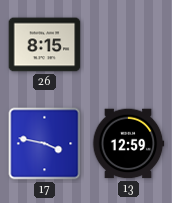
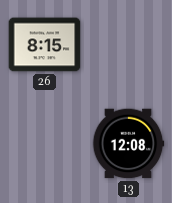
17: 3:47 -> none (45, 144)
13: 12:59 -> 12:08 (128, 144)
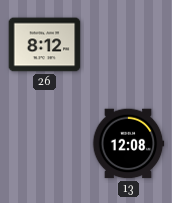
26: 8:15 -> 8:12 (45, 45)
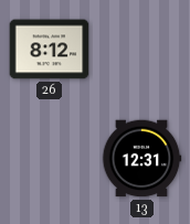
13: 12:08 -> 12:31 (141, 159)
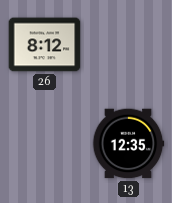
13: 12:31 -> 12:35 (128, 144)
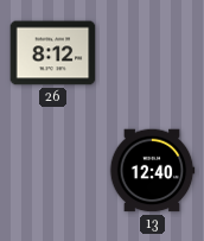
13: 12:35 -> 12:40 (152, 171)
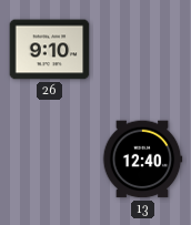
26: 8:12 -> 9:10 (50, 50)
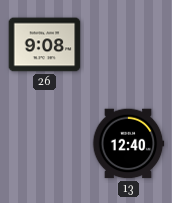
26: 9:10 -> 9:08 (45, 45)
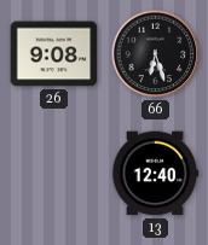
66: none -> 6:27 (156, 54)
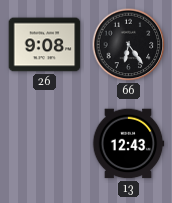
66: 6:27 -> 6:24 (129, 45)
13: 12:40 -> 12:43 (128, 144)
